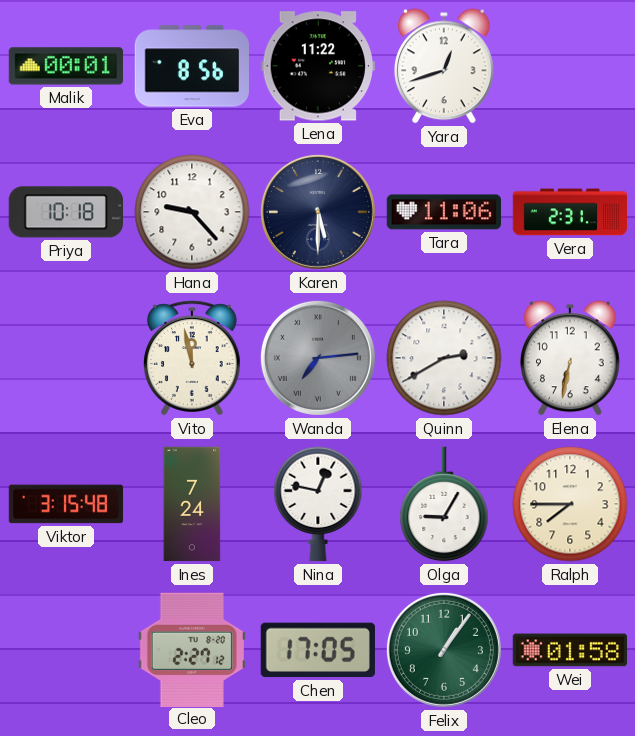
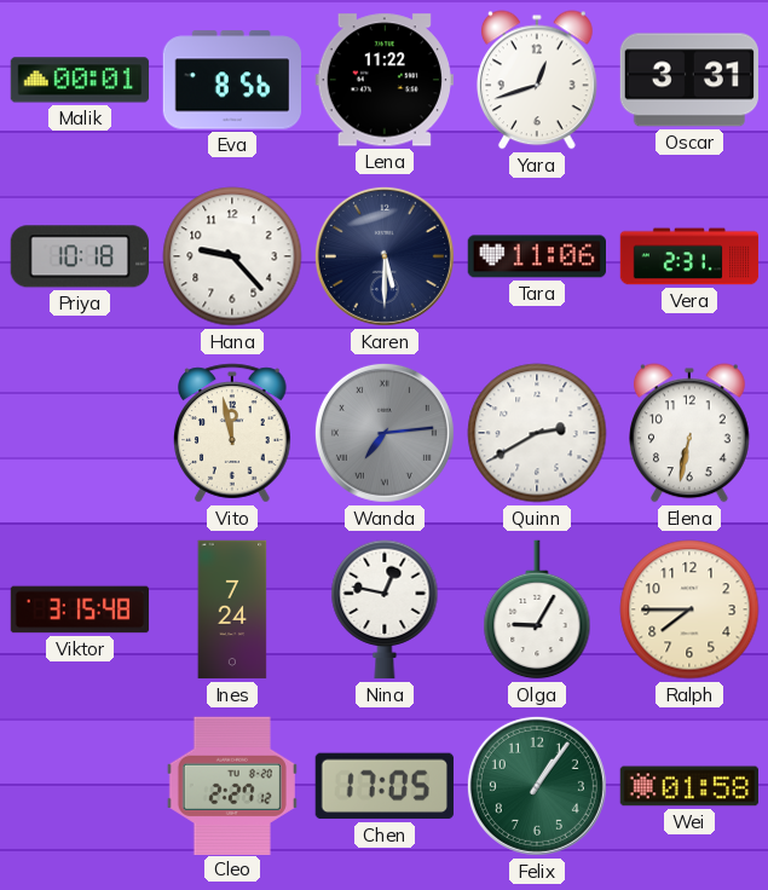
Oscar: none -> 3:31 (688, 80)
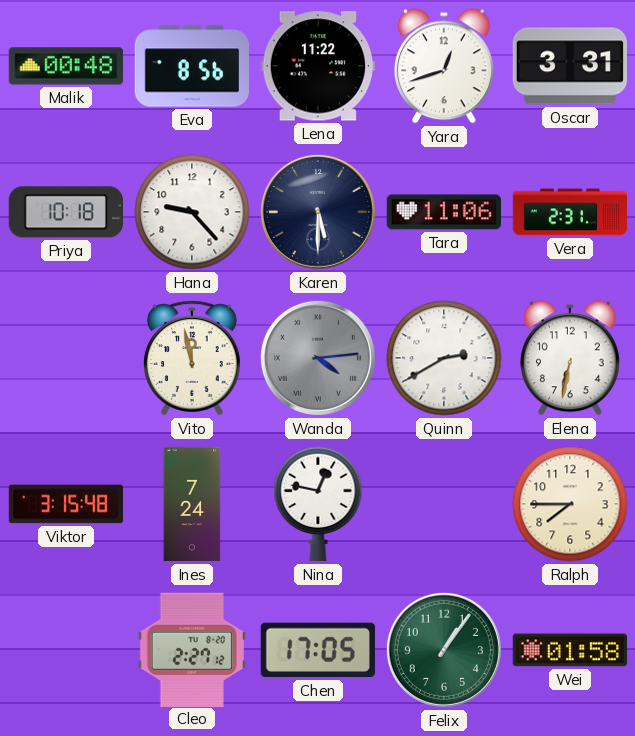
Malik: 00:01 -> 00:48 (66, 66)
Wanda: 7:14 -> 4:14 (318, 358)
Olga: 9:05 -> none (537, 609)
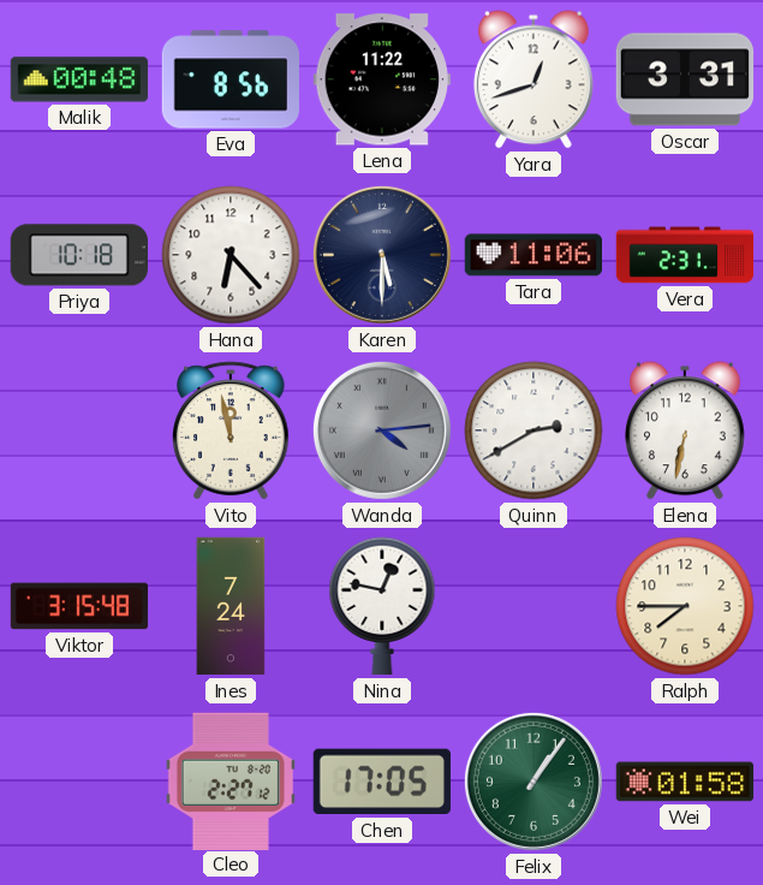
Hana: 9:23 -> 6:23 (231, 255)
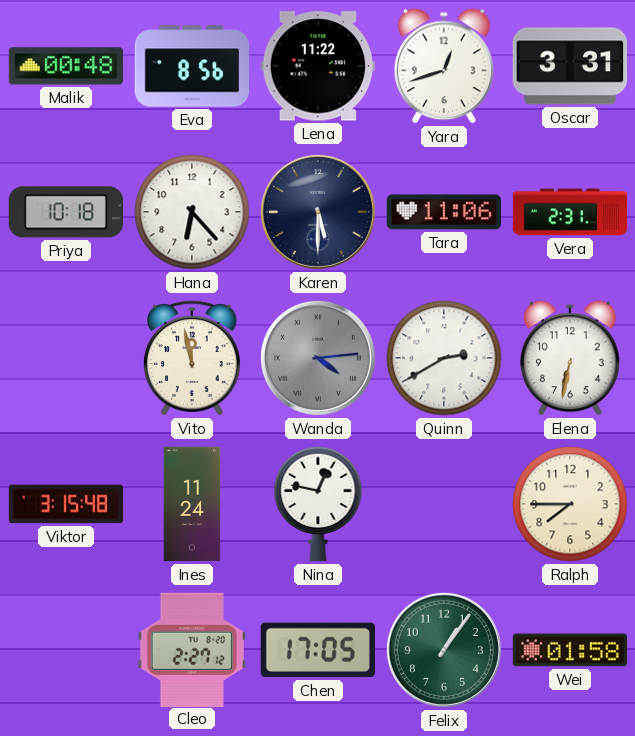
Ines: 7:24 -> 11:24 (192, 504)
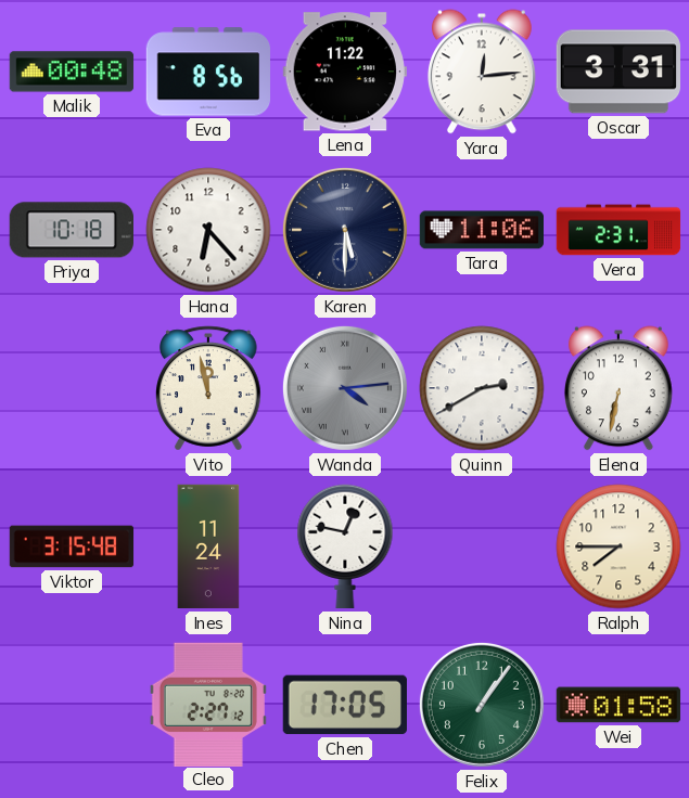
Yara: 12:42 -> 12:14 (482, 72)
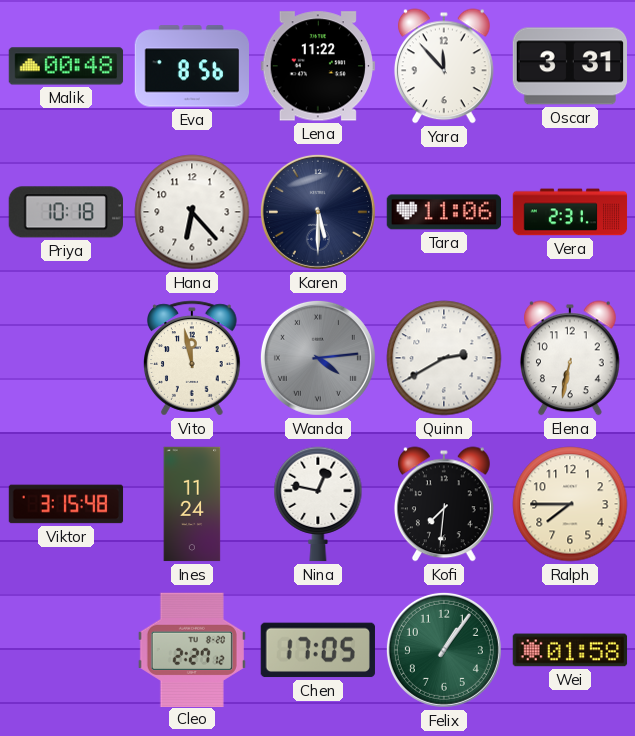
Yara: 12:14 -> 11:53 (444, 66)
Kofi: none -> 7:31 (444, 504)
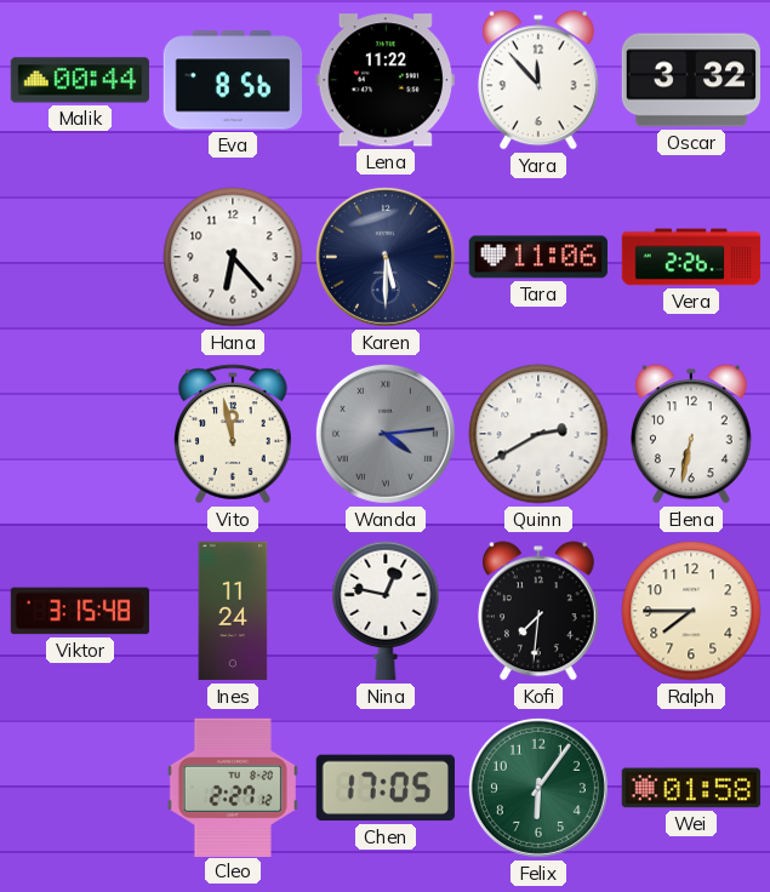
Malik: 00:48 -> 00:44 (80, 80)
Oscar: 3:31 -> 3:32 (690, 80)
Priya: 10:18 -> none (65, 212)
Vera: 2:31 -> 2:26 (691, 257)
Felix: 1:06 -> 6:06 (538, 788)
